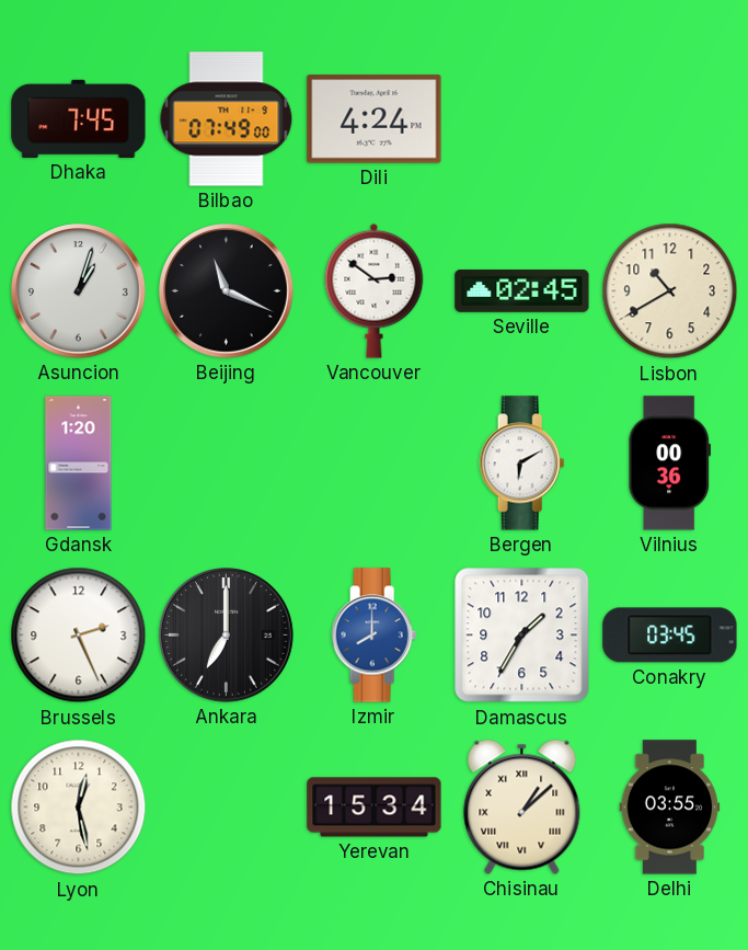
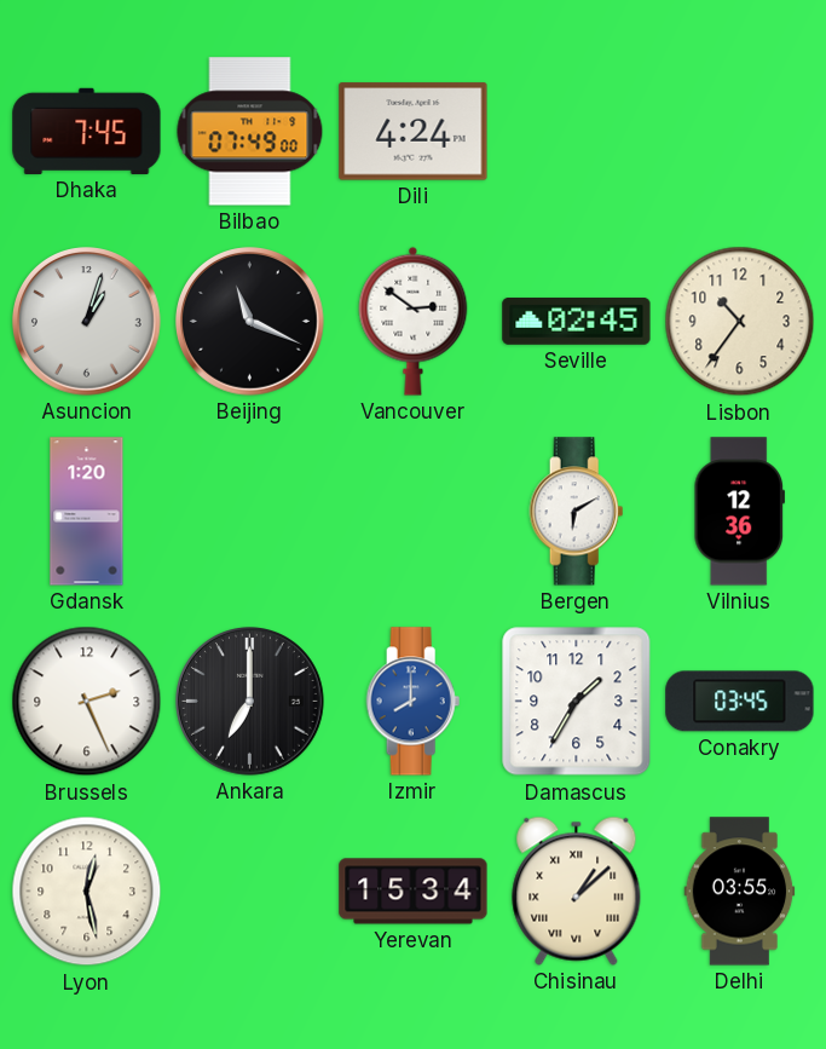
Lisbon: 10:40 -> 10:36 (740, 322)
Vilnius: 00:36 -> 12:36 (739, 512)
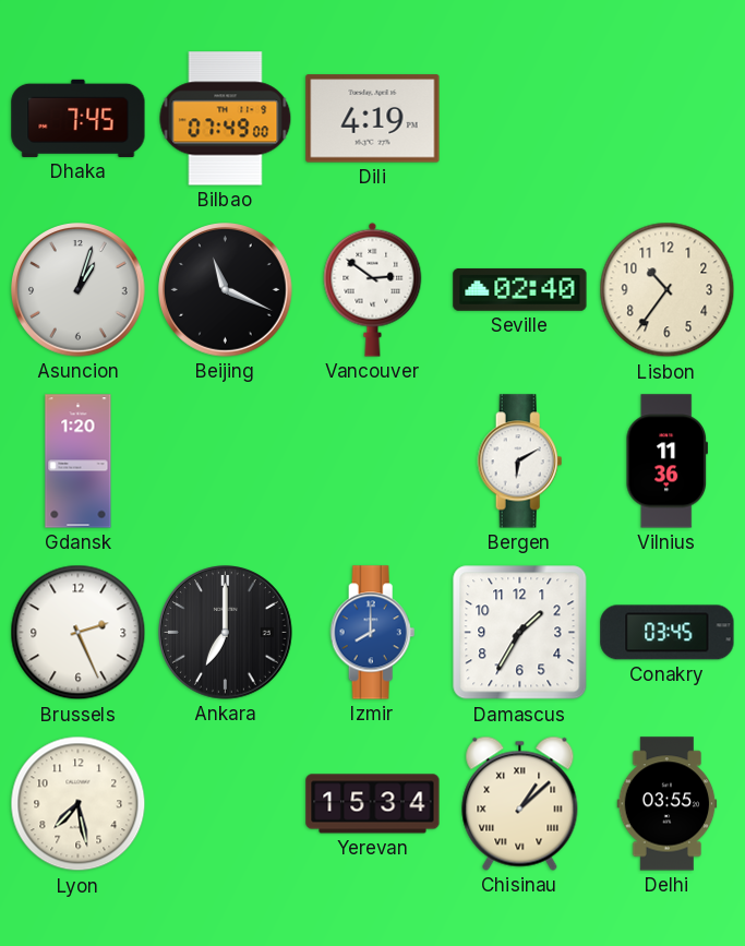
Dili: 4:24 -> 4:19 (373, 119)
Seville: 02:45 -> 02:40 (520, 289)
Vilnius: 12:36 -> 11:36 (666, 462)
Lyon: 12:28 -> 7:28 (79, 804)
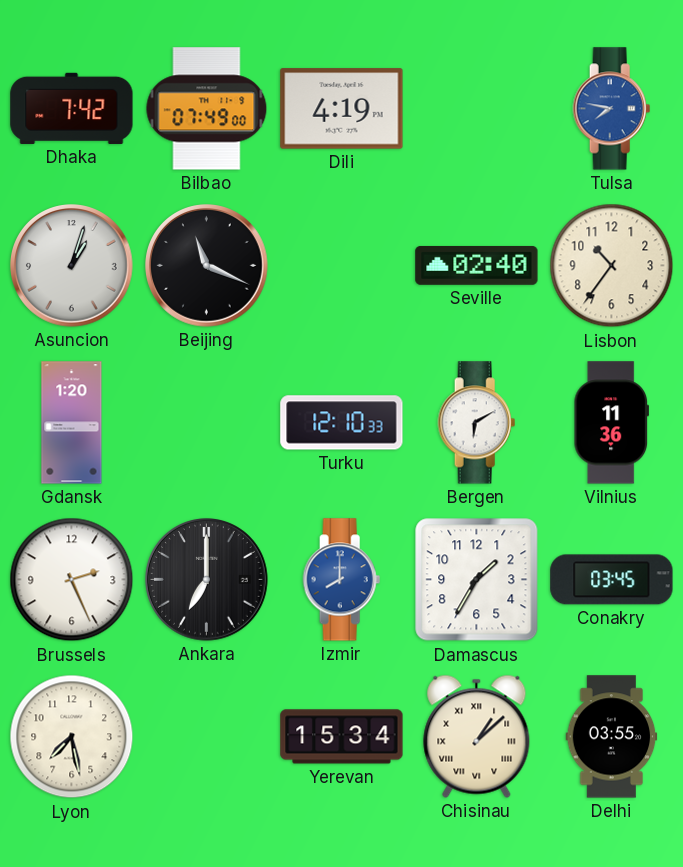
Dhaka: 7:45 -> 7:42 (72, 108)
Tulsa: none -> 7:47 (612, 109)
Vancouver: 2:51 -> none (373, 289)
Turku: none -> 12:10 (342, 423)
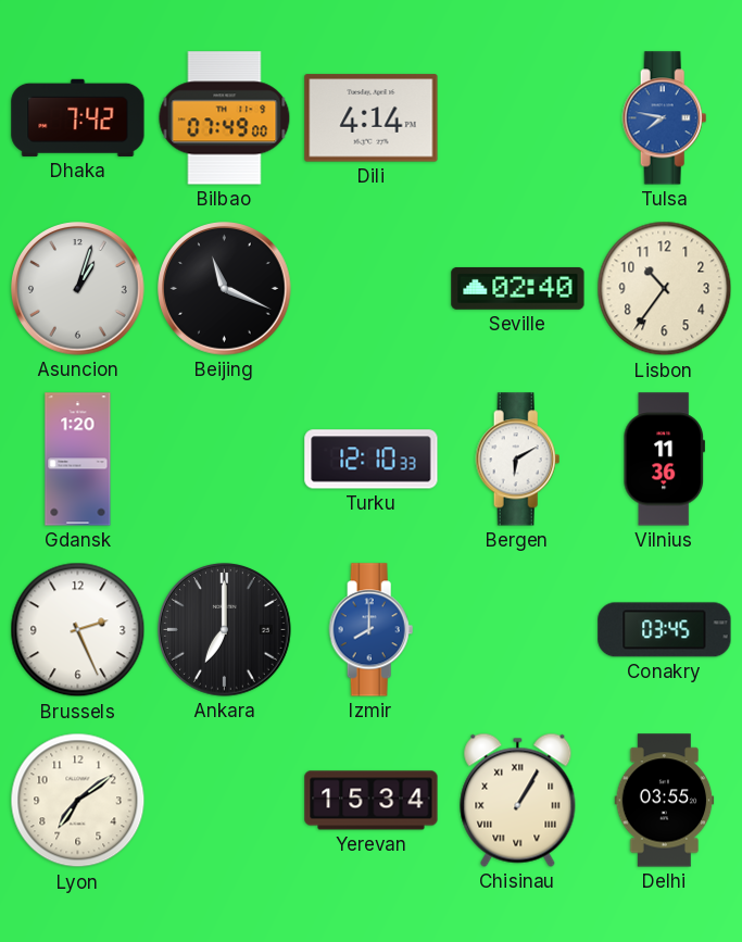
Dili: 4:19 -> 4:14 (372, 118)
Damascus: 1:35 -> none (477, 580)
Lyon: 7:28 -> 7:09 (78, 801)
Chisinau: 1:08 -> 1:05 (518, 800)
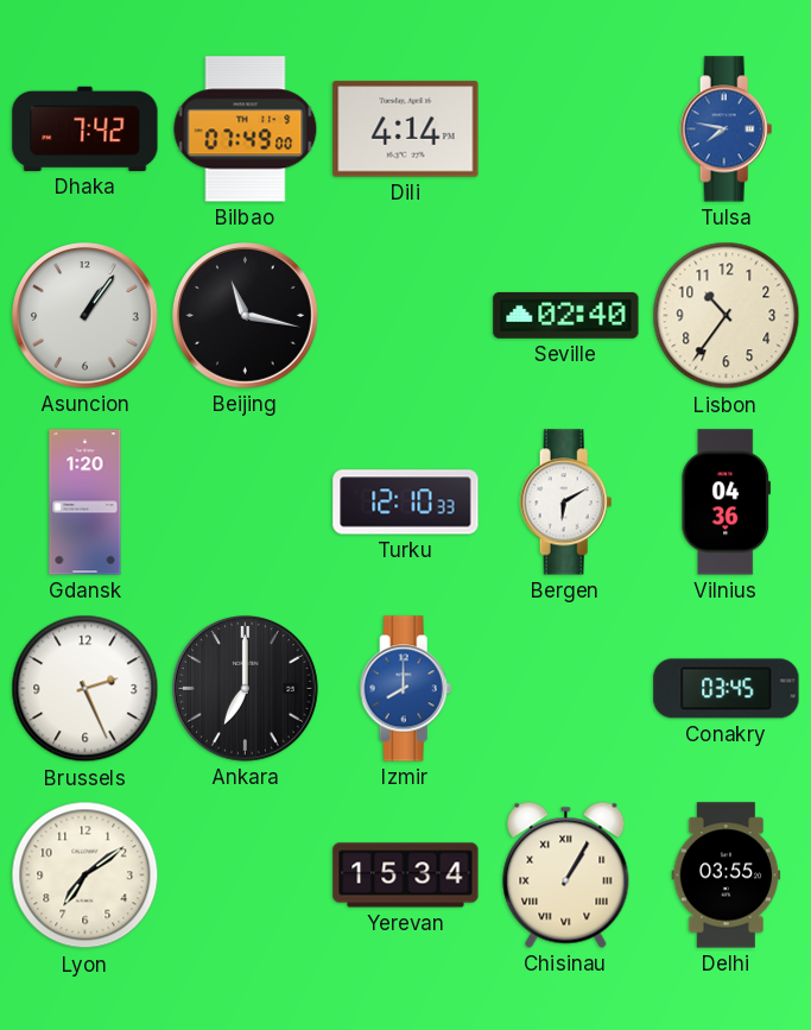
Asuncion: 1:03 -> 1:06 (85, 316)
Beijing: 11:19 -> 11:17 (246, 316)
Vilnius: 11:36 -> 04:36 (726, 503)
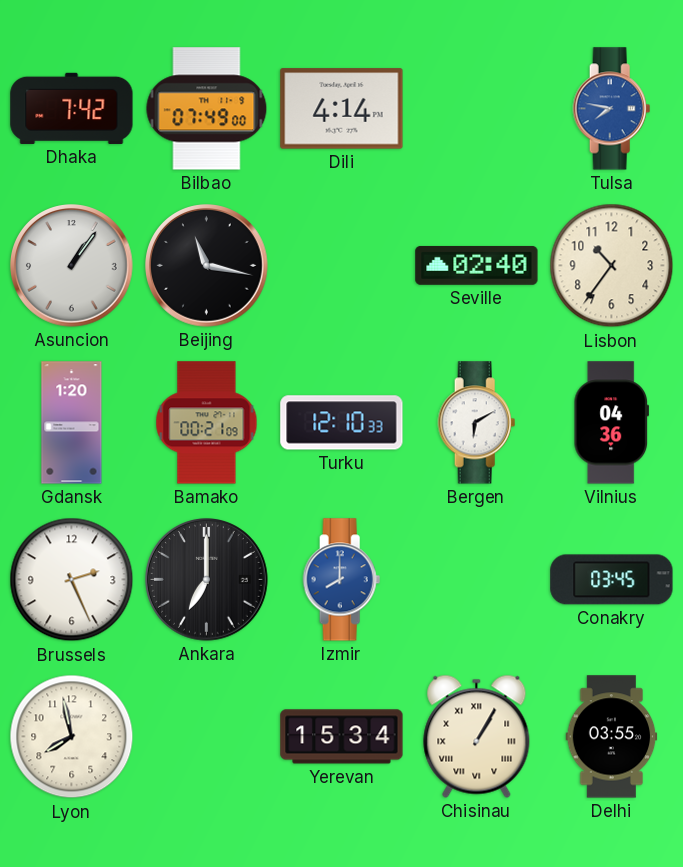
Bamako: none -> 00:21 (207, 423)
Lyon: 7:09 -> 7:58 (72, 737)
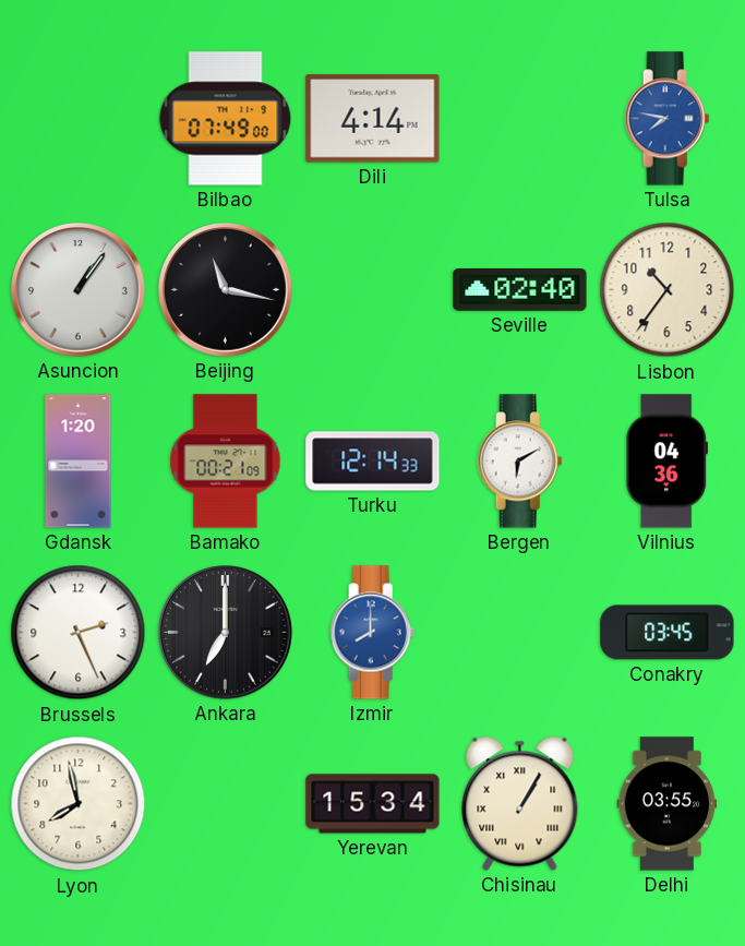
Dhaka: 7:42 -> none (72, 108)
Turku: 12:10 -> 12:14 (373, 462)
